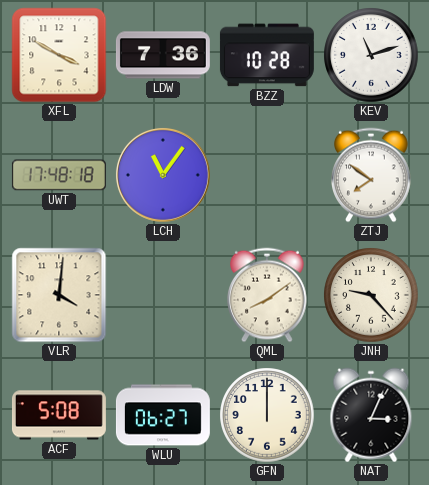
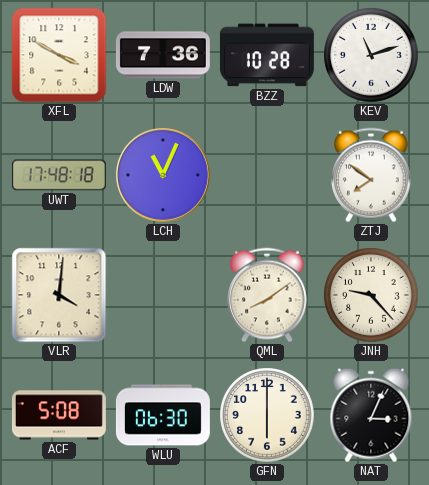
LCH: 11:06 -> 11:04 (163, 175)
WLU: 06:27 -> 06:30 (163, 415)
GFN: 12:00 -> 6:00 (267, 415)
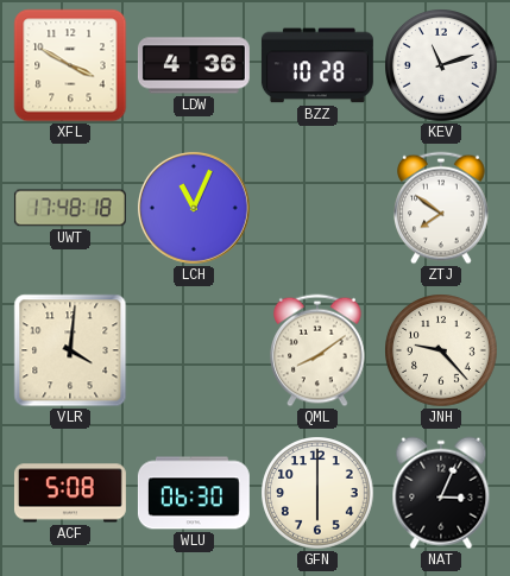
LDW: 7:36 -> 4:36 (194, 65)
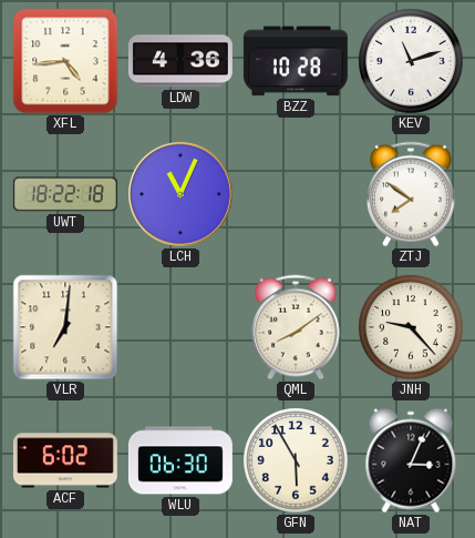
XFL: 3:50 -> 4:44 (65, 61)
UWT: 17:48 -> 18:22 (65, 194)
VLR: 4:01 -> 7:01 (65, 327)
ACF: 5:08 -> 6:02 (65, 460)
GFN: 6:00 -> 5:55 (296, 460)
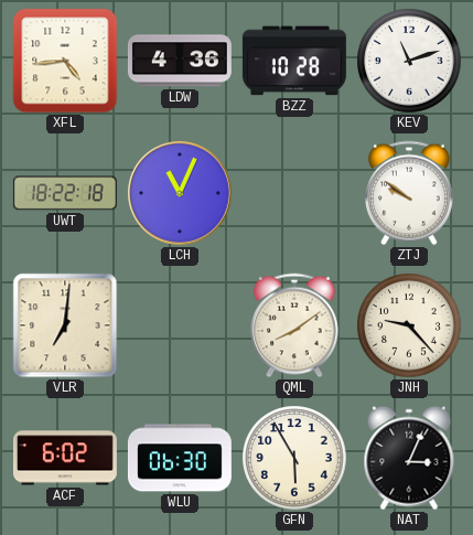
ZTJ: 7:51 -> 9:51 (409, 193)
